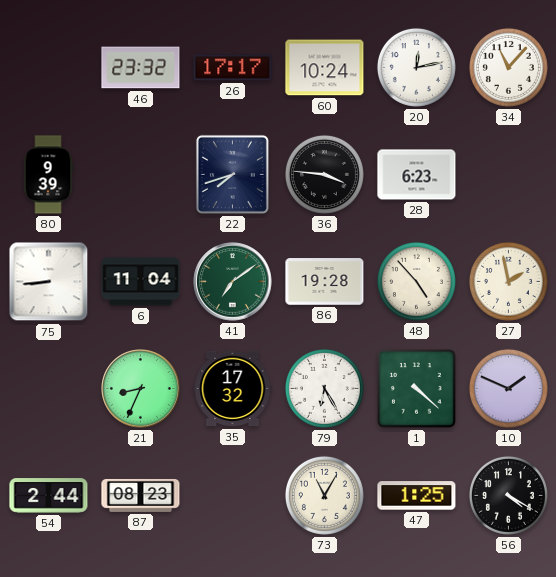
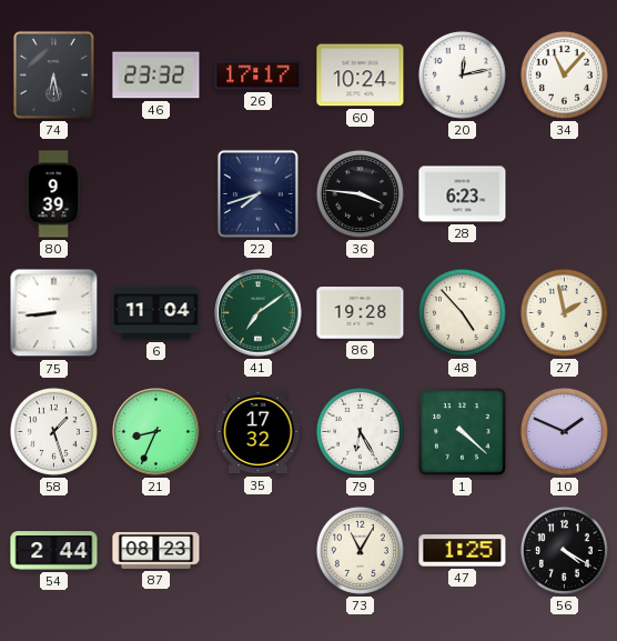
74: none -> 6:28 (53, 74)
58: none -> 1:27 (53, 431)
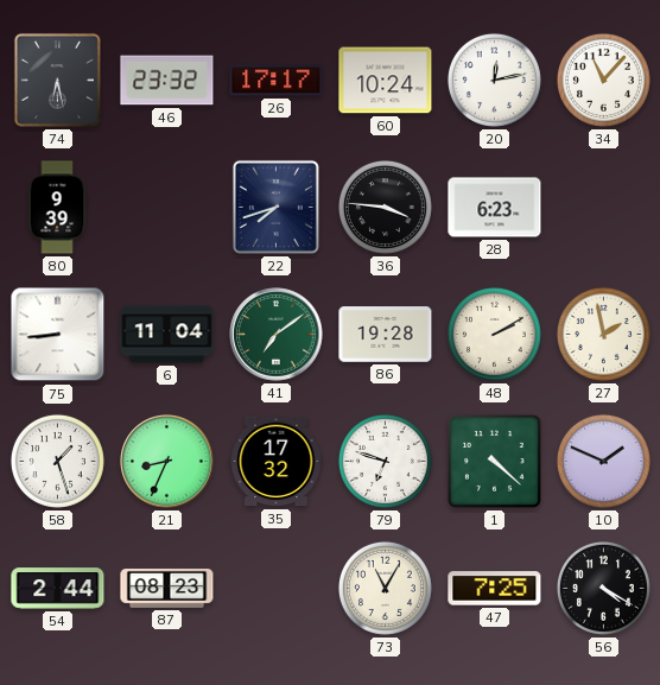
48: 4:53 -> 2:10 (494, 334)
79: 6:25 -> 6:48 (385, 461)
47: 1:25 -> 7:25 (495, 589)
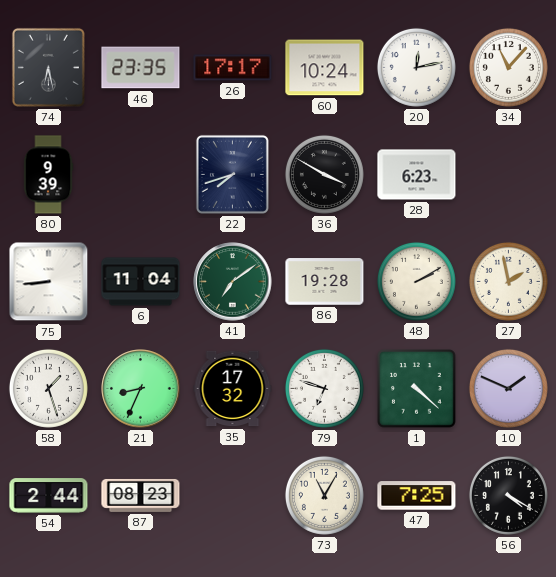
46: 23:32 -> 23:35 (141, 68)
36: 3:46 -> 3:50 (324, 174)
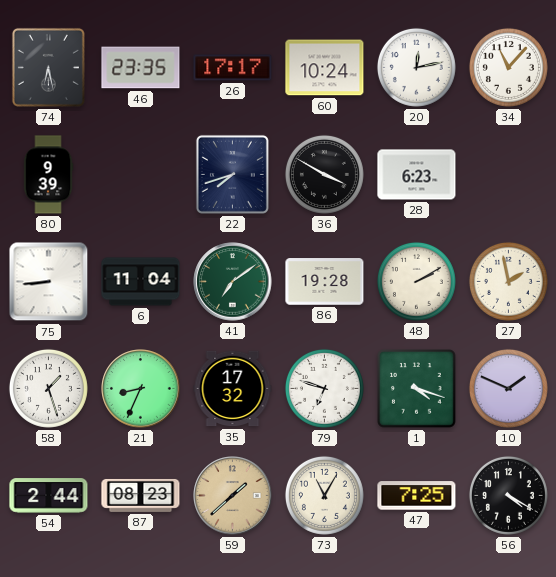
1: 4:22 -> 4:18 (417, 389)
59: none -> 1:38 (233, 496)
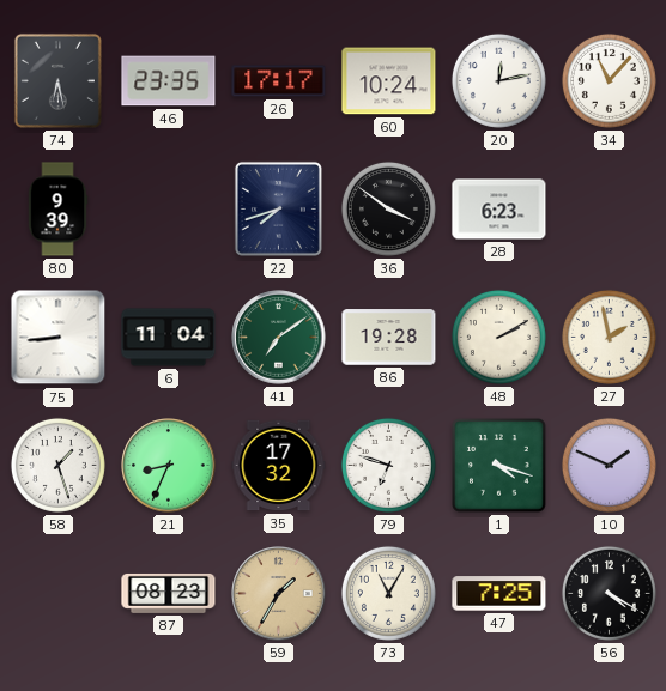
36: 3:50 -> 3:51 (388, 208)
54: 2:44 -> none (49, 496)
59: 1:38 -> 1:35 (279, 594)
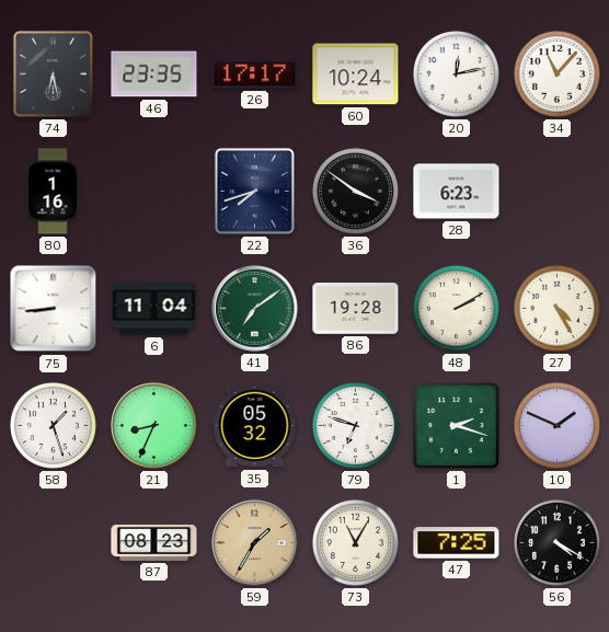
80: 9:39 -> 1:16 (53, 192)
27: 1:58 -> 4:25 (556, 308)
35: 17:32 -> 05:32 (255, 426)
1: 4:18 -> 2:18 (457, 426)
